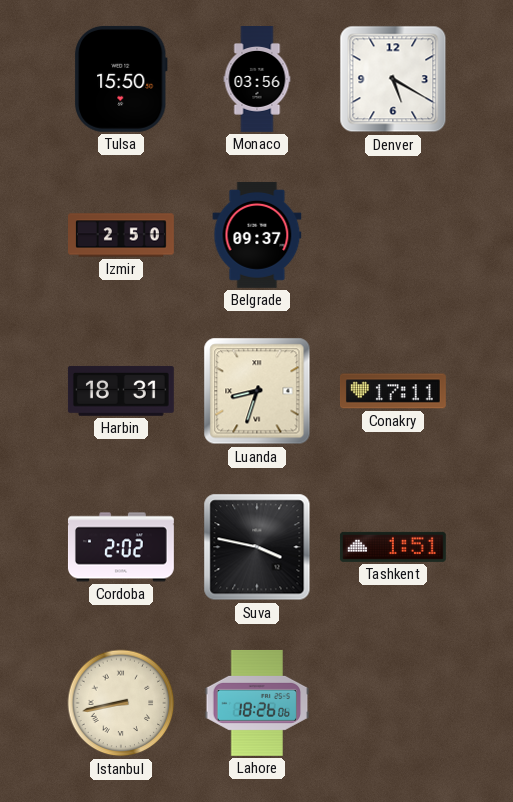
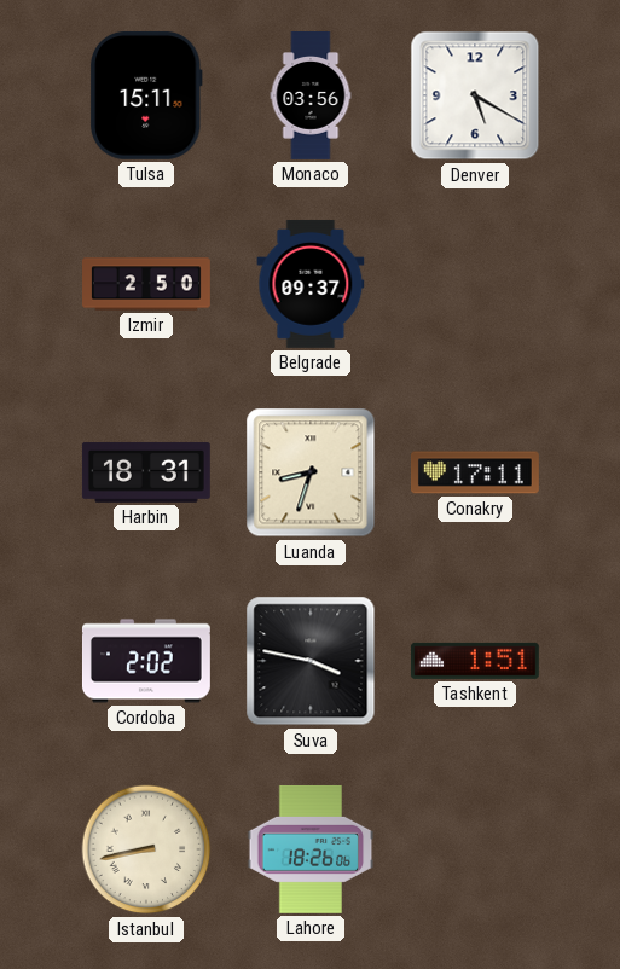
Tulsa: 15:50 -> 15:11 (146, 95)
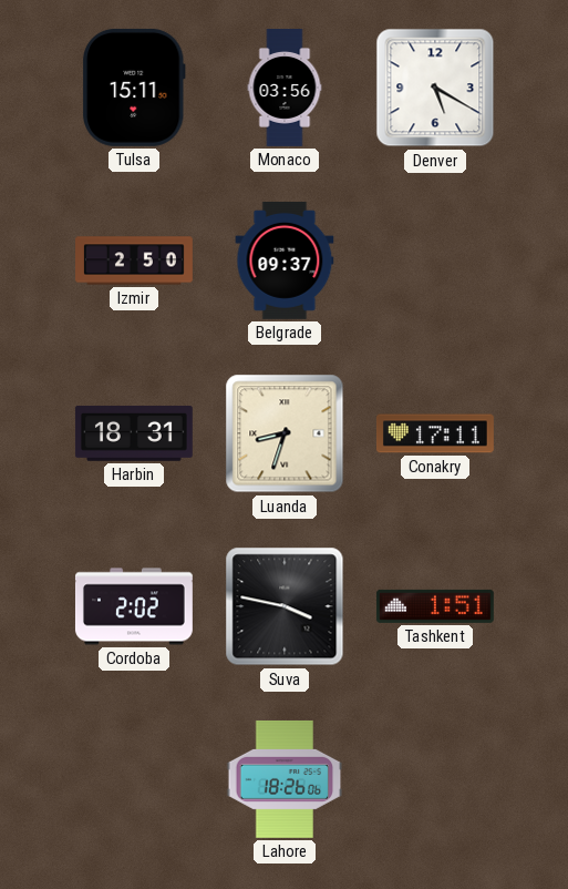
Istanbul: 8:43 -> none (146, 849)
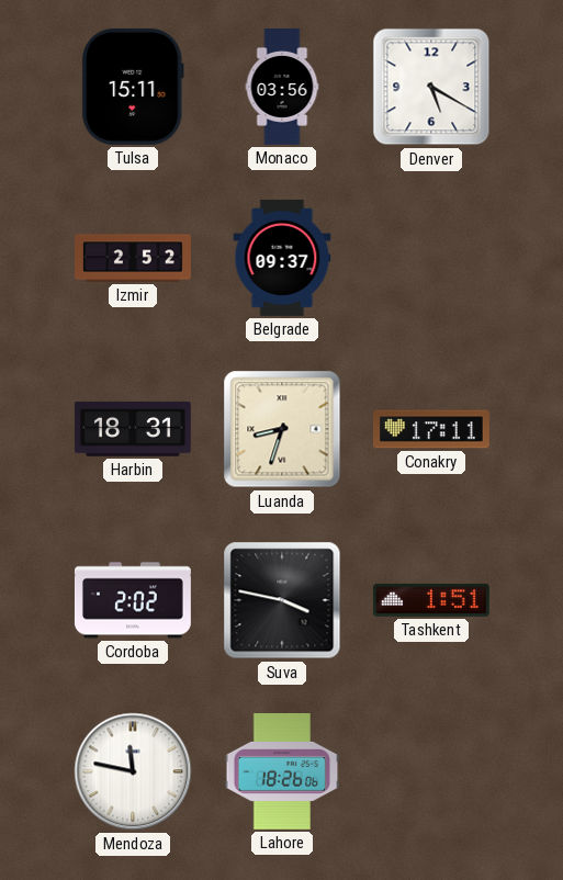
Izmir: 2:50 -> 2:52 (134, 258)
Mendoza: none -> 11:47 (133, 771)
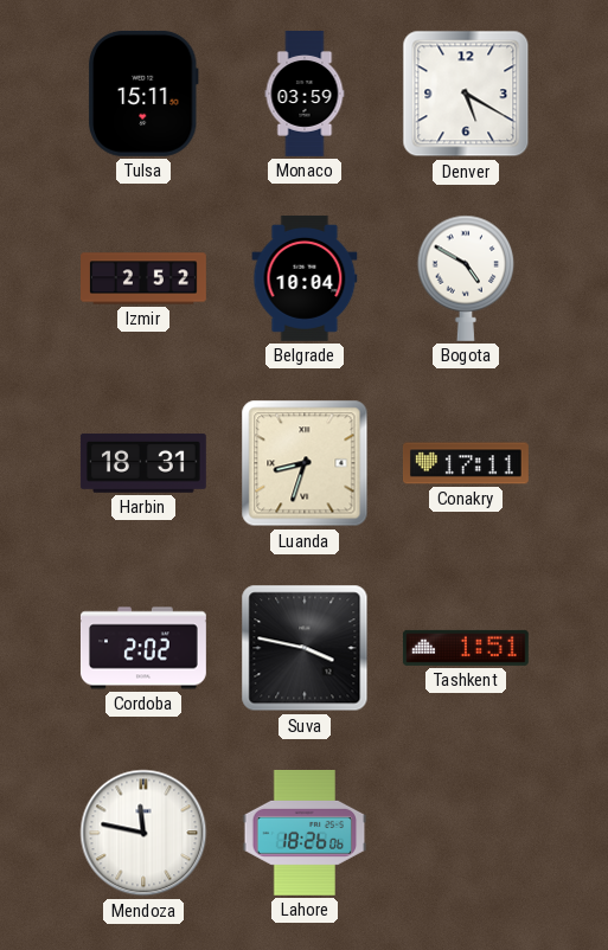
Monaco: 03:56 -> 03:59 (305, 95)
Belgrade: 09:37 -> 10:04 (305, 278)
Bogota: none -> 4:50 (466, 278)
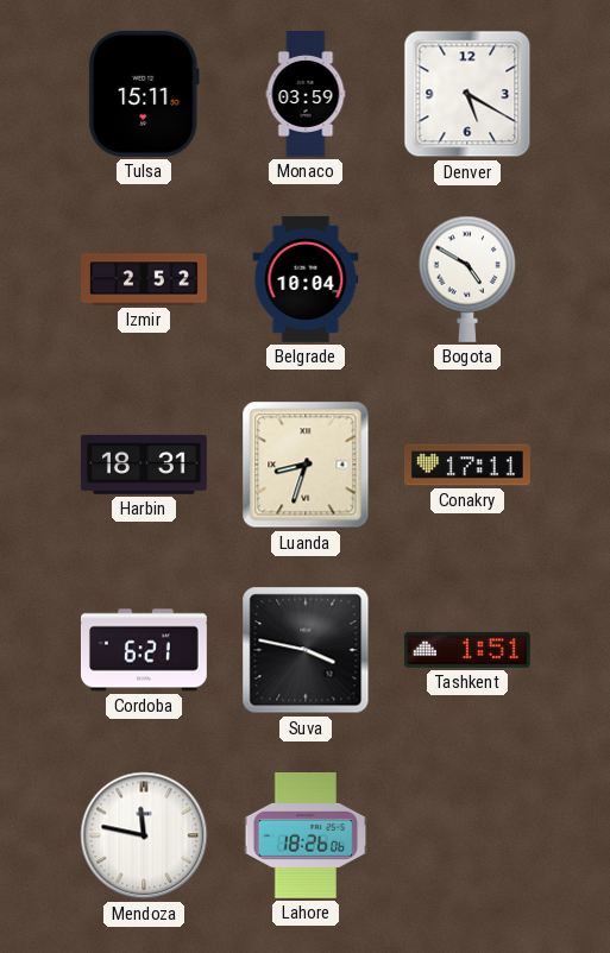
Cordoba: 2:02 -> 6:21 (144, 650)
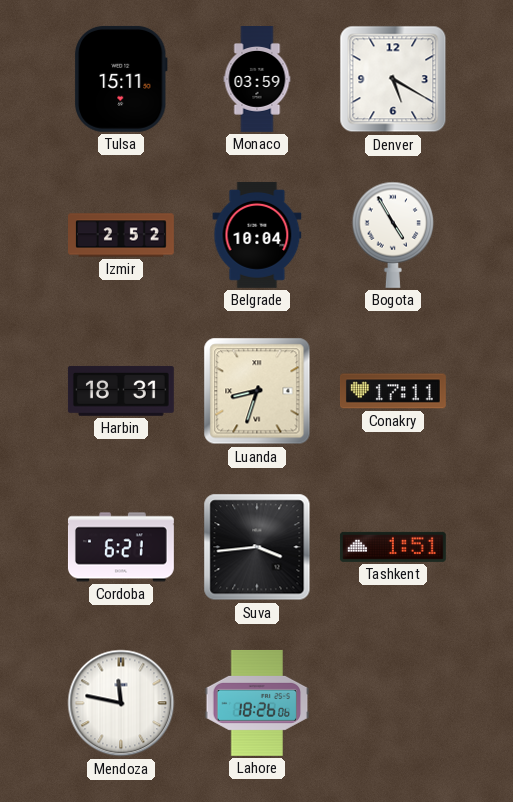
Bogota: 4:50 -> 4:55 (393, 235)
Suva: 3:47 -> 3:44 (257, 547)
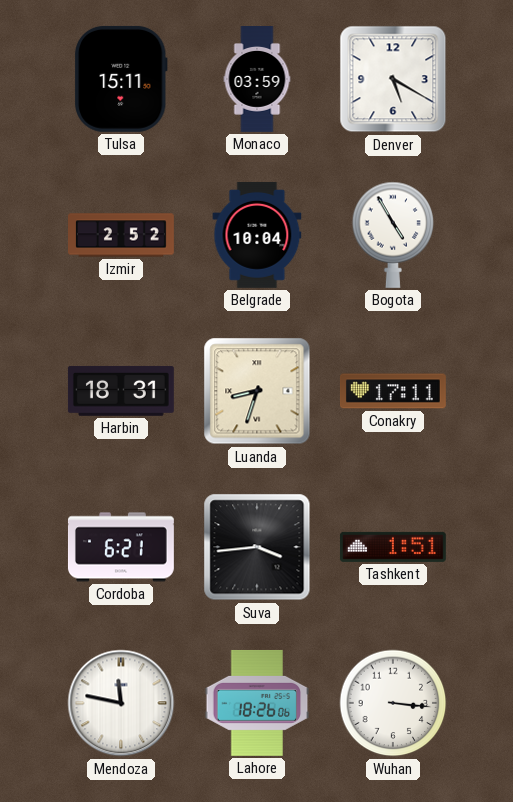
Wuhan: none -> 3:16 (393, 703)
